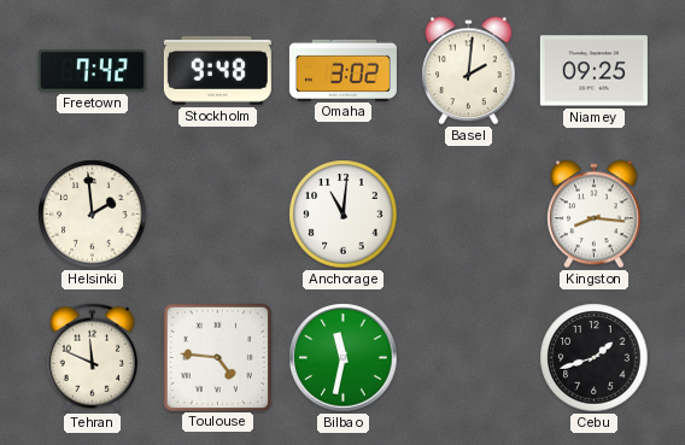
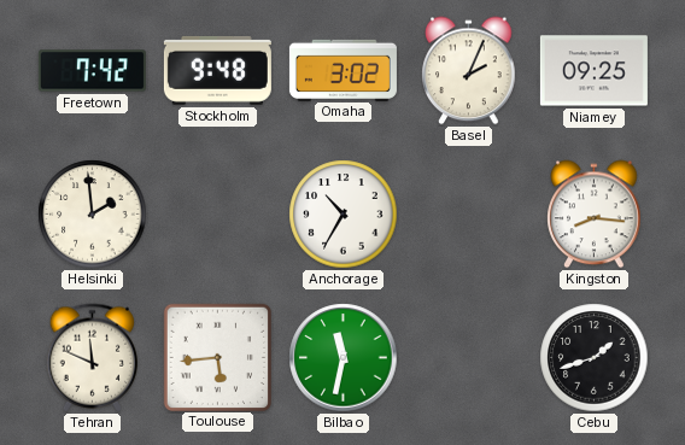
Basel: 2:01 -> 2:04 (469, 71)
Anchorage: 11:01 -> 10:35 (344, 215)
Toulouse: 4:46 -> 5:44 (217, 357)
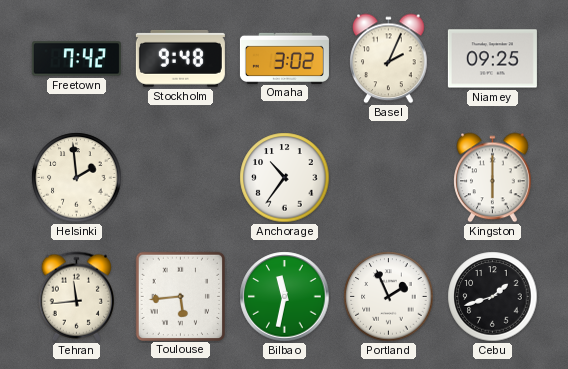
Anchorage: 10:35 -> 10:36 (285, 178)
Kingston: 8:16 -> 6:00 (493, 178)
Tehran: 11:49 -> 11:44 (77, 297)
Portland: none -> 1:56 (389, 297)
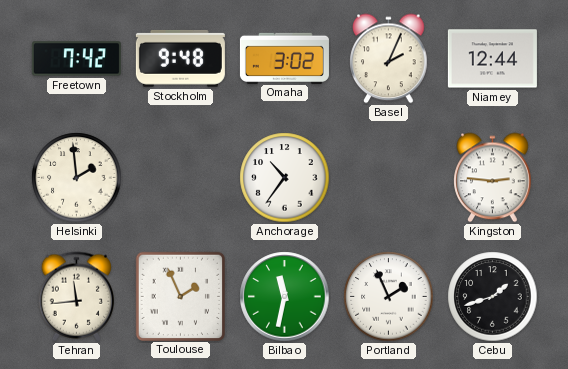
Niamey: 09:25 -> 12:44 (492, 59)
Kingston: 6:00 -> 2:46 (493, 178)
Toulouse: 5:44 -> 1:56 (180, 296)
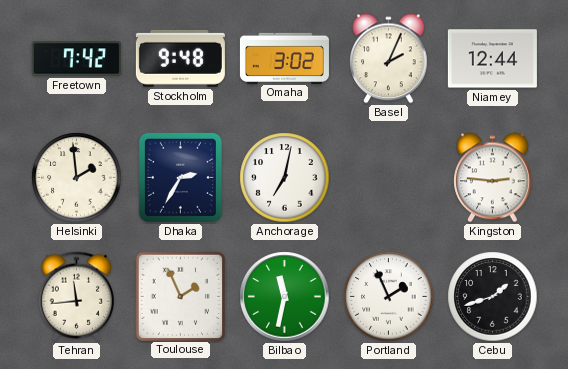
Dhaka: none -> 2:35 (180, 177)
Anchorage: 10:36 -> 7:02 (285, 178)
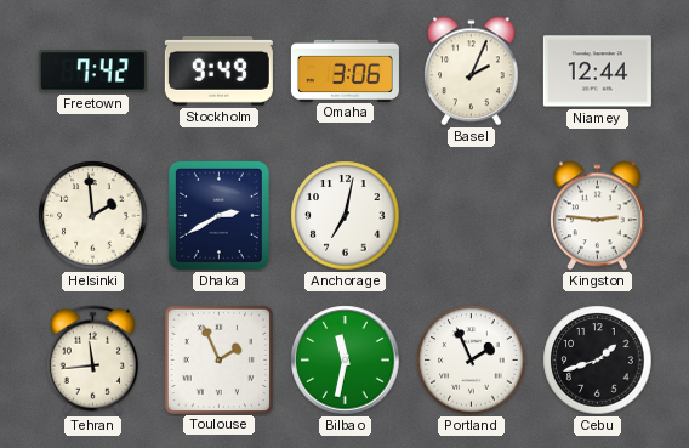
Stockholm: 9:48 -> 9:49 (218, 70)
Omaha: 3:02 -> 3:06 (344, 70)
Dhaka: 2:35 -> 2:40 (218, 215)
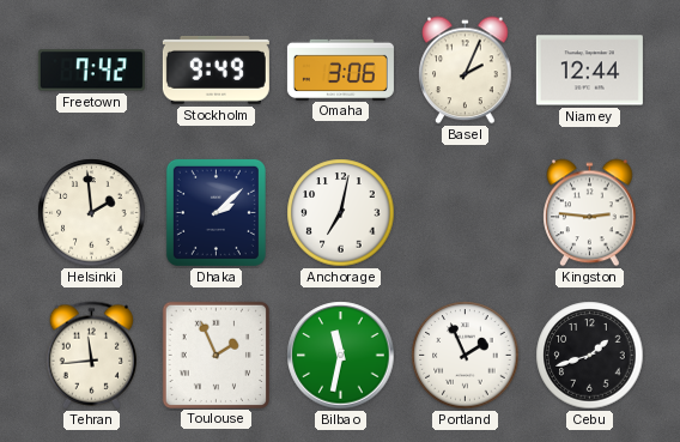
Dhaka: 2:40 -> 2:08 (215, 212)
